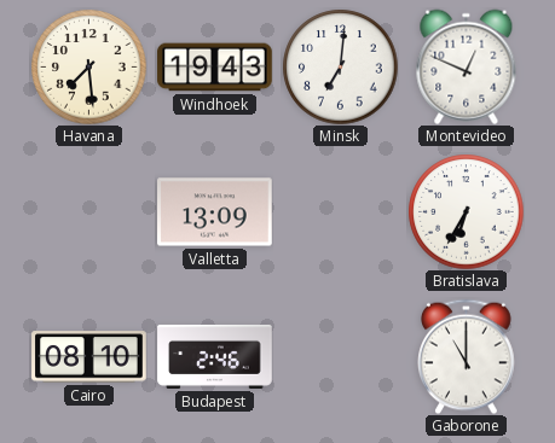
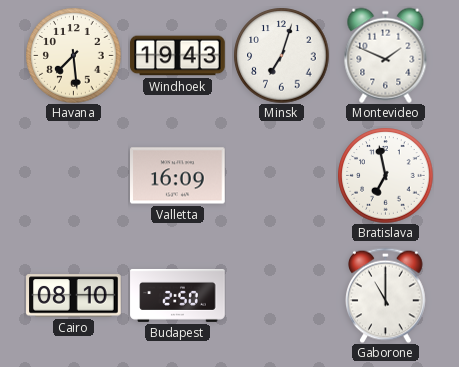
Minsk: 7:01 -> 7:03 (281, 55)
Montevideo: 12:49 -> 1:49 (386, 55)
Valletta: 13:09 -> 16:09 (178, 176)
Bratislava: 6:35 -> 6:58 (385, 175)
Budapest: 2:46 -> 2:50 (178, 295)
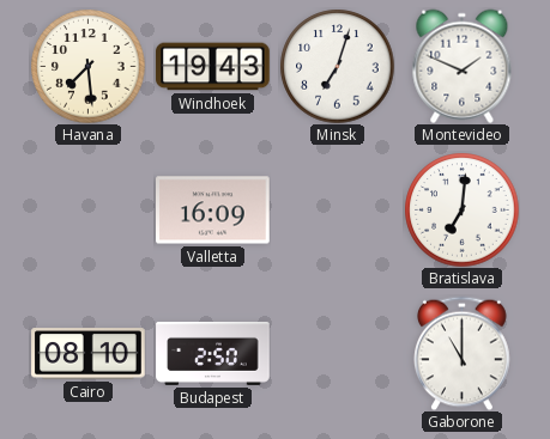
Bratislava: 6:58 -> 7:01 (461, 209)
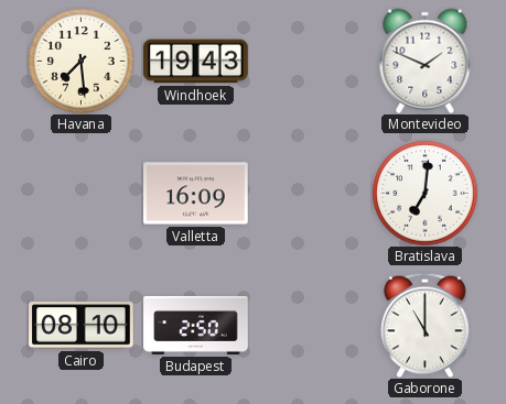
Minsk: 7:03 -> none (337, 66)
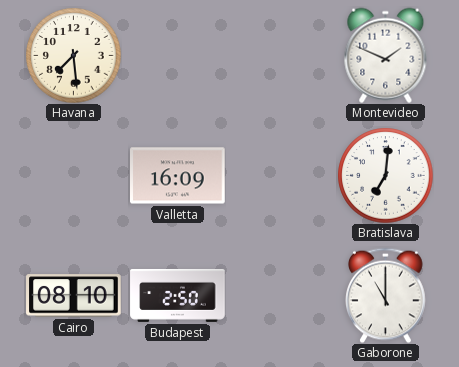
Windhoek: 19:43 -> none (196, 62)
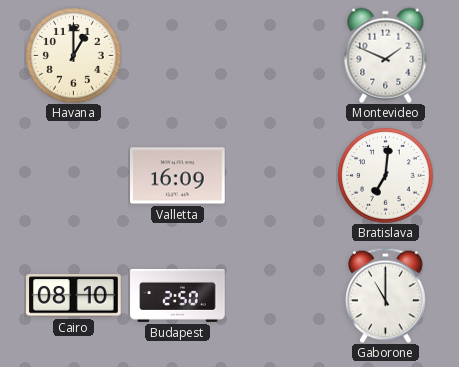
Havana: 7:29 -> 1:00 (73, 55)
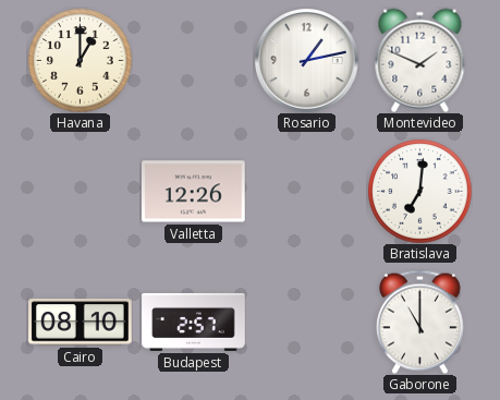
Rosario: none -> 1:13 (307, 61)
Valletta: 16:09 -> 12:26 (194, 192)
Budapest: 2:50 -> 2:57 (194, 322)
